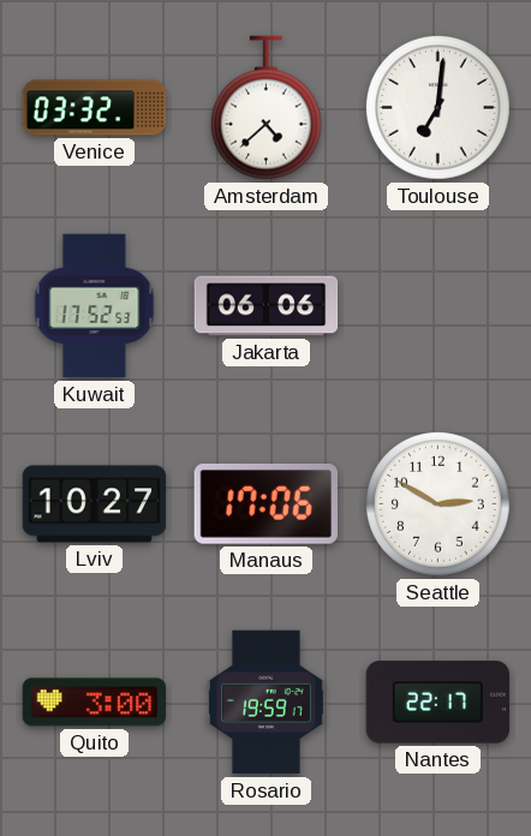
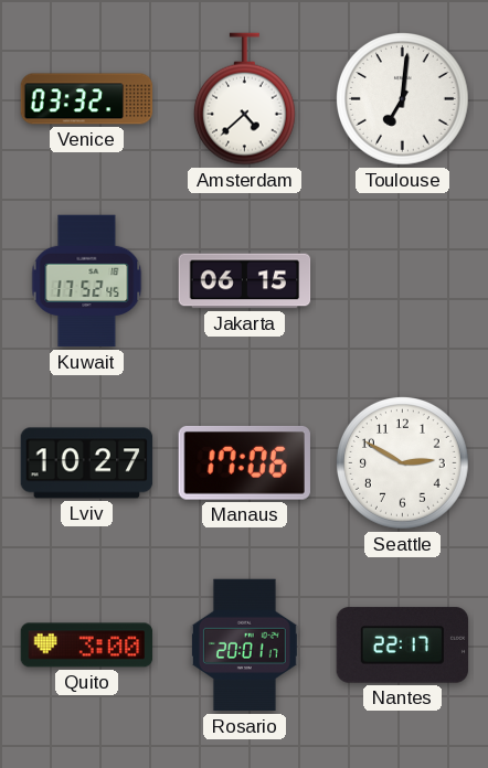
Kuwait: 17:52:53 -> 17:52:45 (87, 281)
Jakarta: 06:06 -> 06:15 (245, 281)
Rosario: 19:59 -> 20:01 (244, 646)
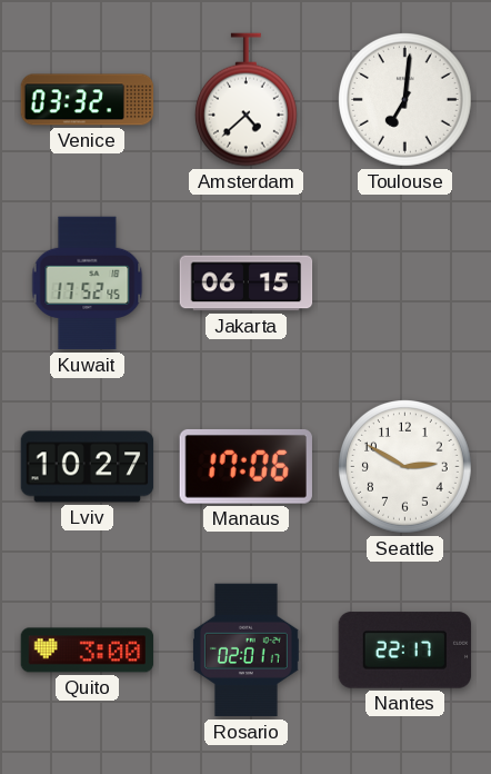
Rosario: 20:01 -> 02:01 (245, 651)
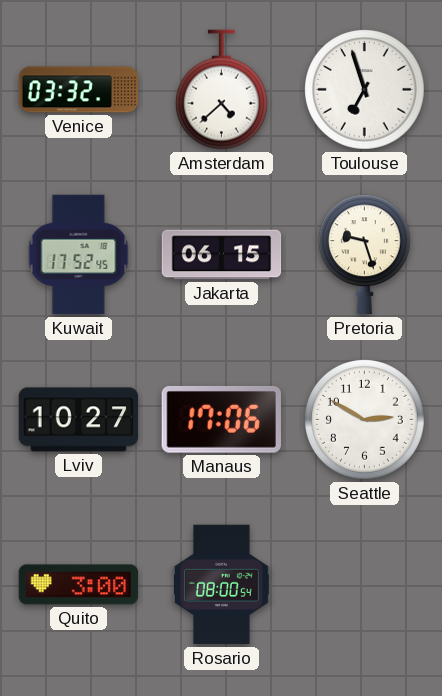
Toulouse: 7:01 -> 6:57 (365, 90)
Pretoria: none -> 9:27 (364, 255)
Rosario: 02:01 -> 08:00 (221, 585)
Nantes: 22:17 -> none (405, 651)
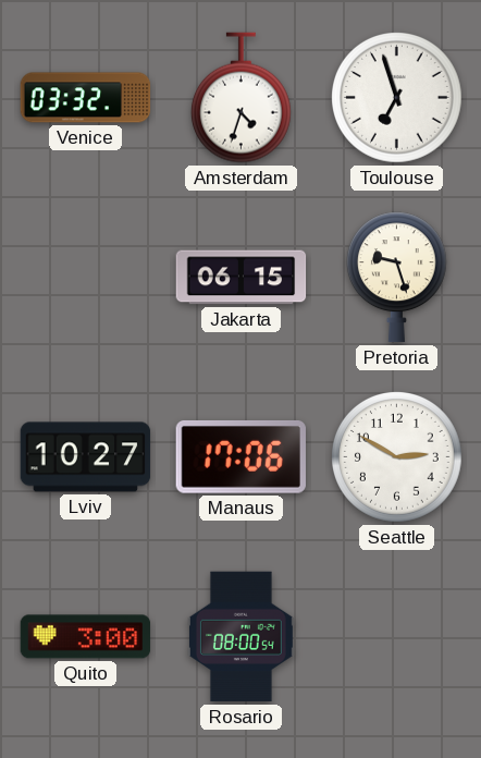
Amsterdam: 4:38 -> 4:33 (240, 98)
Kuwait: 17:52 -> none (79, 255)
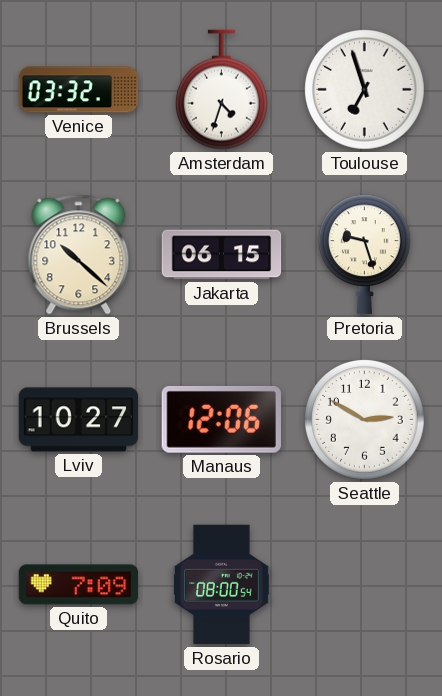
Brussels: none -> 10:22 (79, 255)
Manaus: 17:06 -> 12:06 (221, 419)
Quito: 3:00 -> 7:09 (79, 585)
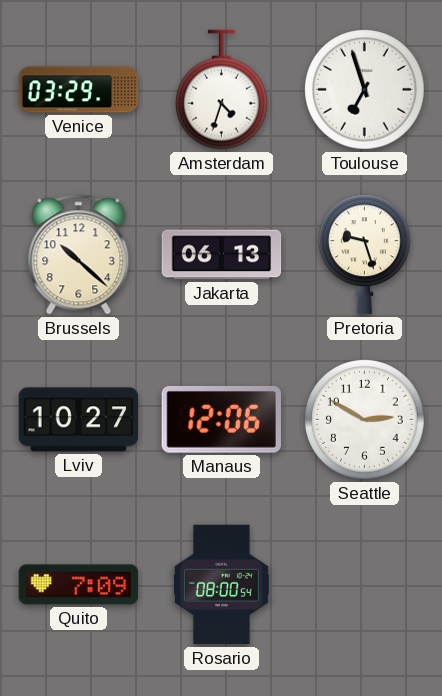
Venice: 03:32 -> 03:29 (79, 90)
Jakarta: 06:15 -> 06:13 (222, 255)
